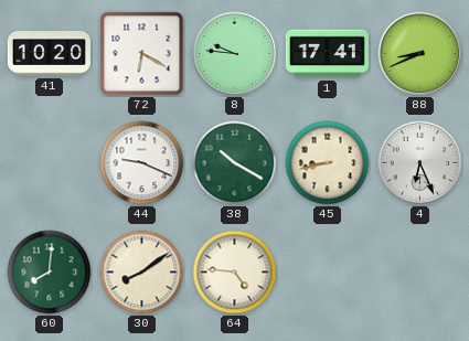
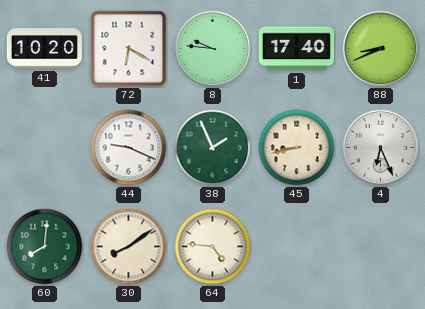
1: 17:41 -> 17:40 (296, 49)
38: 10:20 -> 1:56 (213, 148)
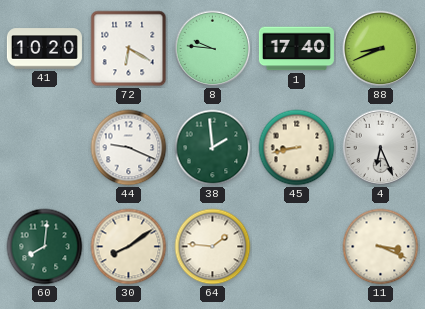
38: 1:56 -> 1:59 (213, 148)
64: 4:46 -> 1:46 (213, 247)
11: none -> 3:19 (381, 247)
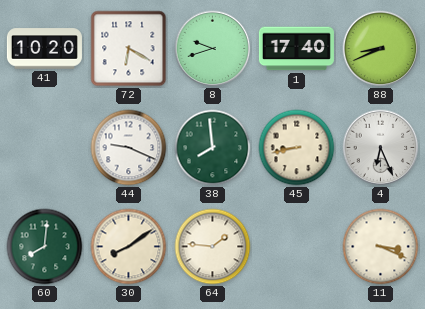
8: 9:46 -> 9:42 (213, 49)
38: 1:59 -> 7:59 (213, 148)
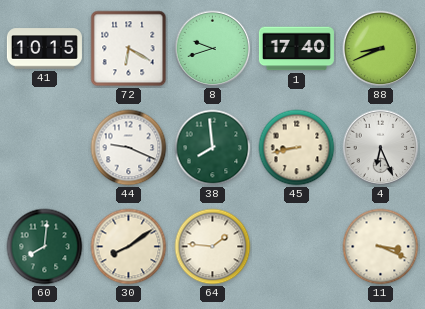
41: 10:20 -> 10:15 (44, 49)
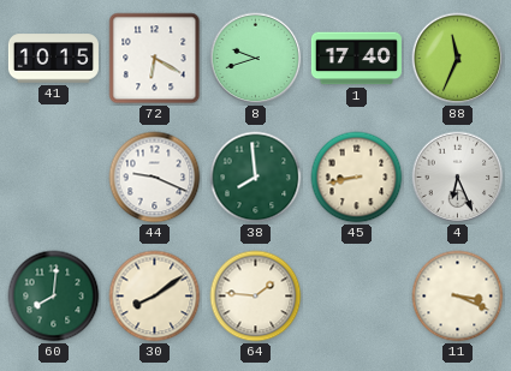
88: 8:41 -> 11:34 (458, 59)
